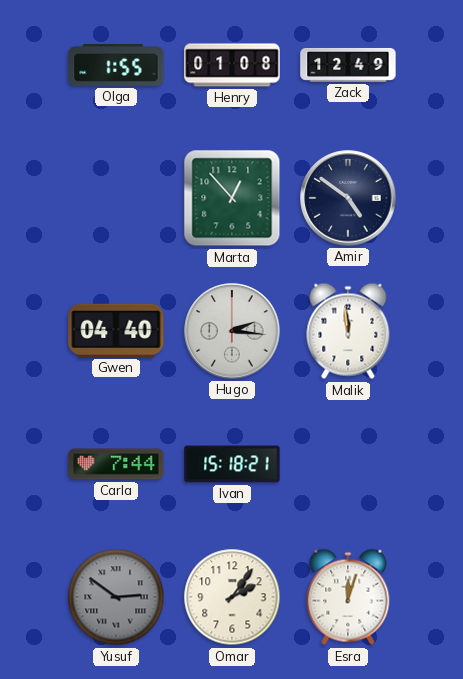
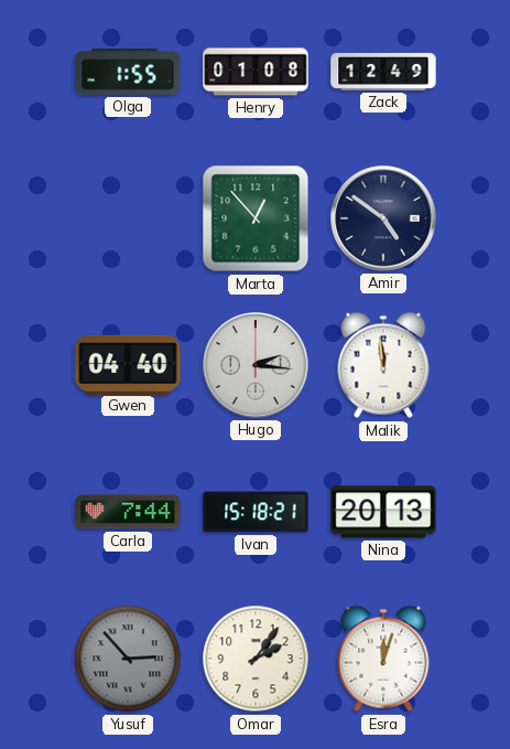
Nina: none -> 20:13 (383, 512)
Yusuf: 2:51 -> 2:53 (128, 659)
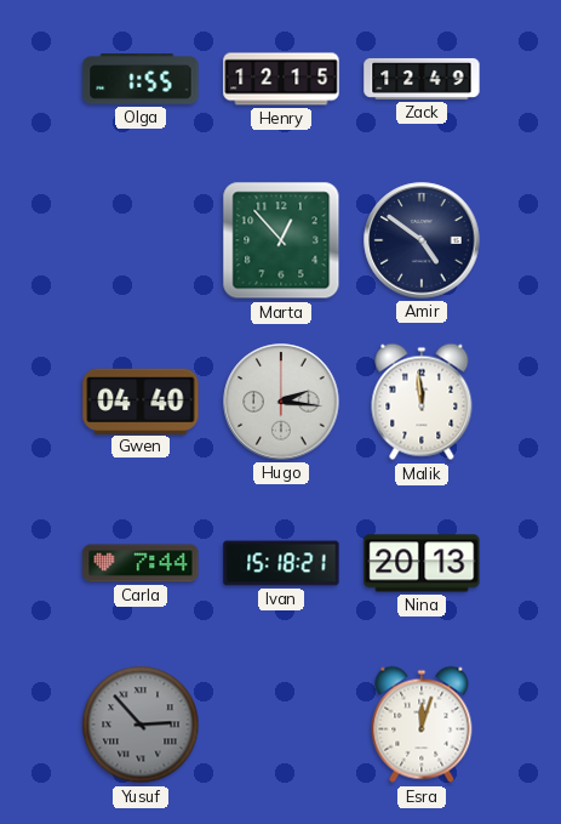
Henry: 01:08 -> 12:15 (281, 79)
Omar: 2:06 -> none (256, 659)
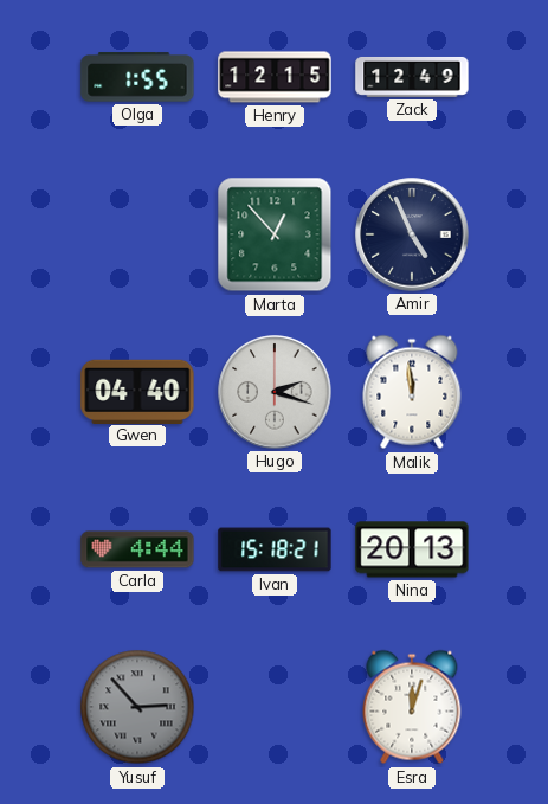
Amir: 4:51 -> 4:56 (412, 234)
Hugo: 2:16 -> 2:18 (275, 392)
Carla: 7:44 -> 4:44 (137, 549)
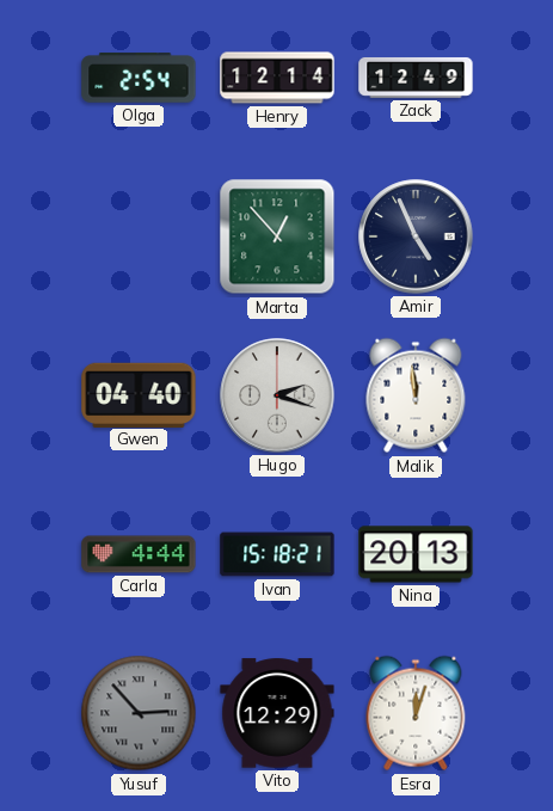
Olga: 1:55 -> 2:54 (139, 78)
Henry: 12:15 -> 12:14 (277, 78)
Vito: none -> 12:29 (277, 713)
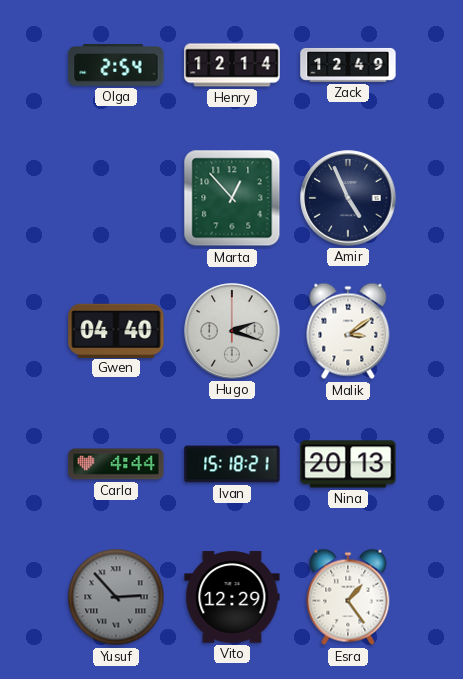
Malik: 11:59 -> 3:09 (348, 331)
Esra: 12:03 -> 1:24 (348, 597)
